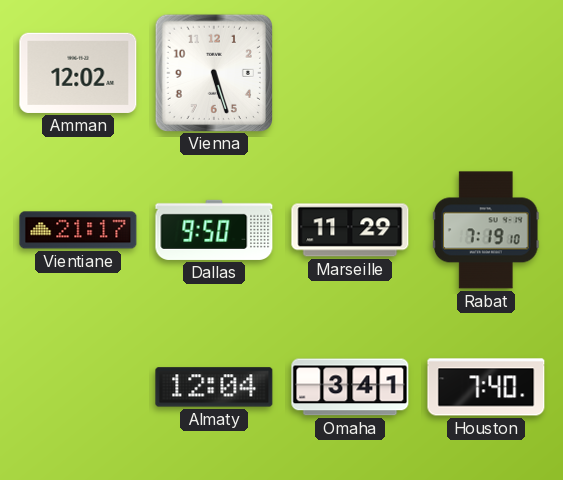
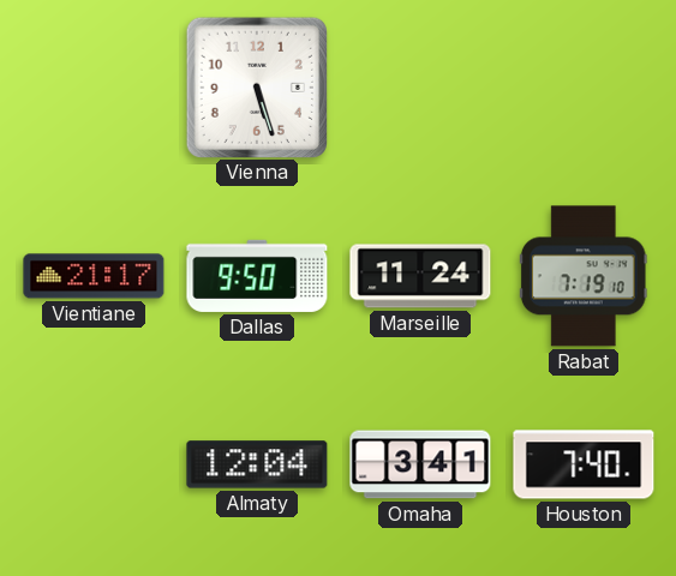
Amman: 12:02 -> none (78, 73)
Marseille: 11:29 -> 11:24 (420, 276)
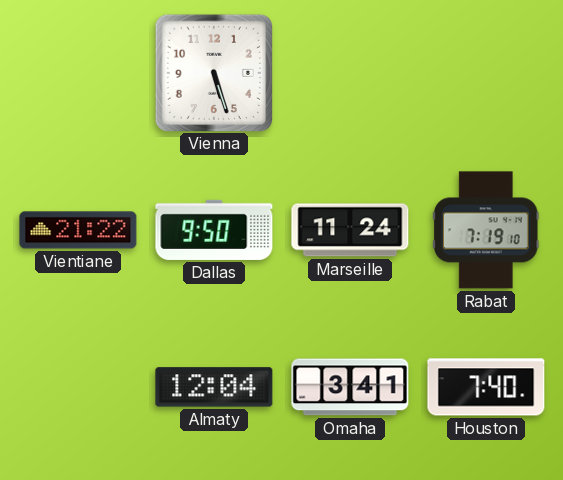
Vientiane: 21:17 -> 21:22 (78, 230)
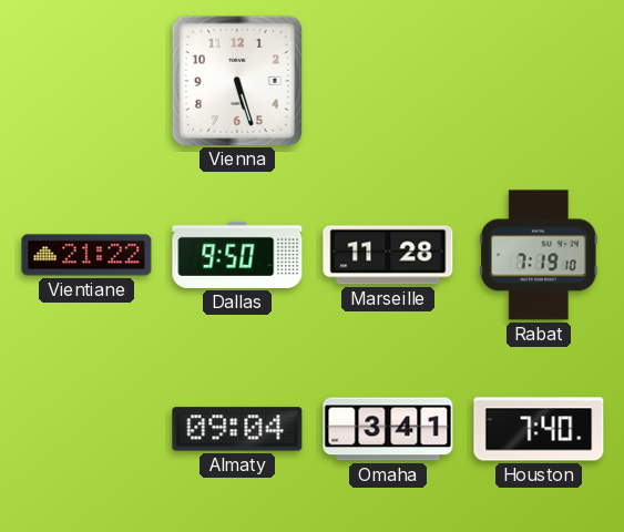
Marseille: 11:24 -> 11:28 (388, 255)
Almaty: 12:04 -> 09:04 (237, 429)
